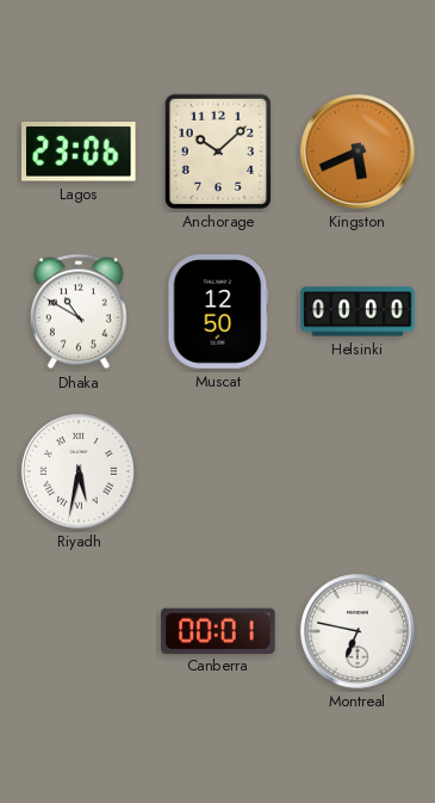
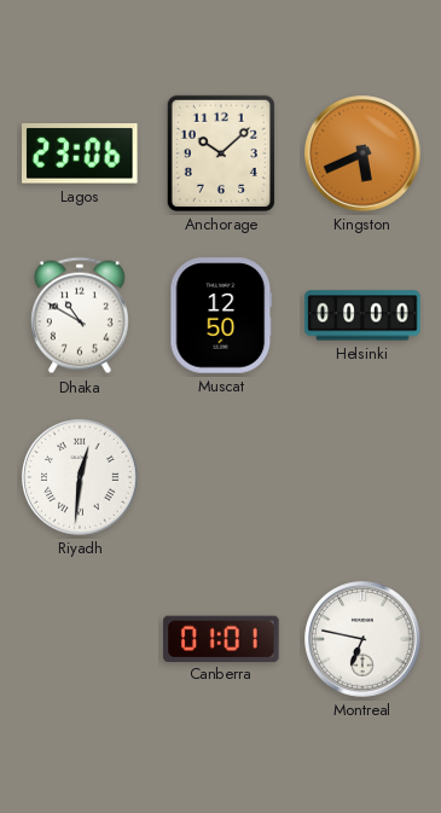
Riyadh: 5:32 -> 12:31 (80, 477)
Canberra: 00:01 -> 01:01 (221, 638)
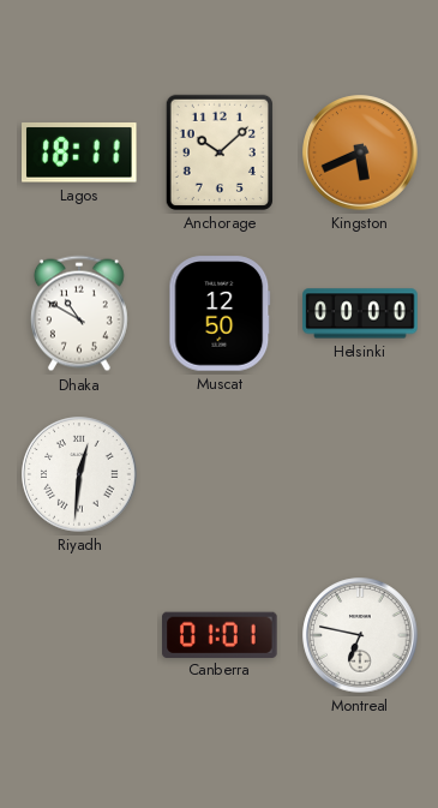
Lagos: 23:06 -> 18:11 (80, 154)
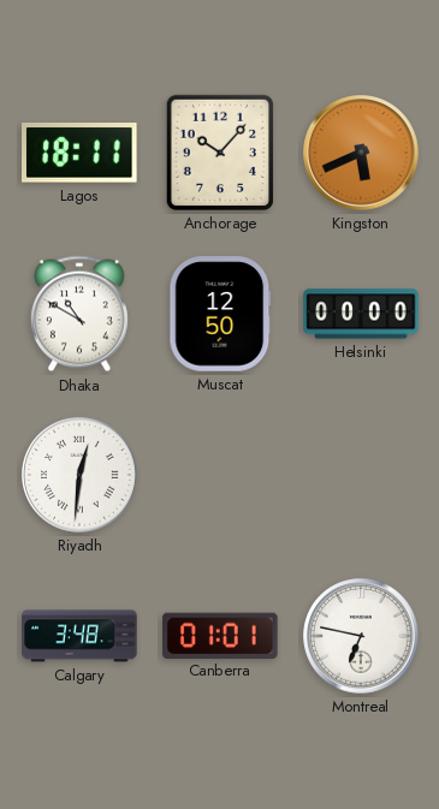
Anchorage: 10:08 -> 10:07 (220, 153)
Calgary: none -> 3:48 (79, 636)
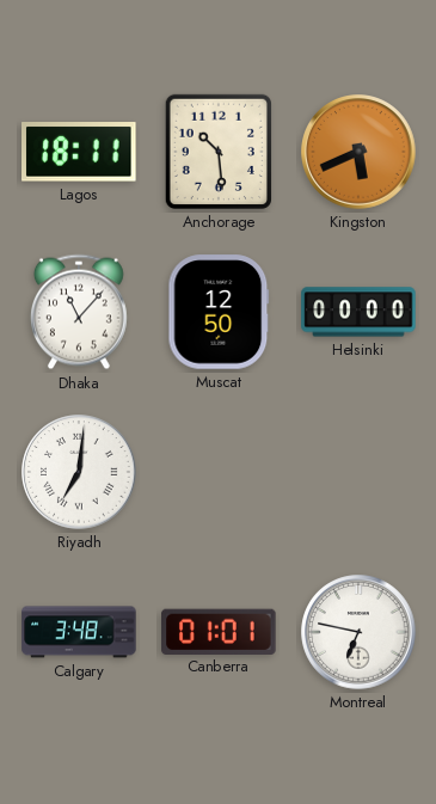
Anchorage: 10:07 -> 10:29 (219, 152)
Dhaka: 10:50 -> 11:07 (79, 312)
Riyadh: 12:31 -> 7:01 (79, 472)
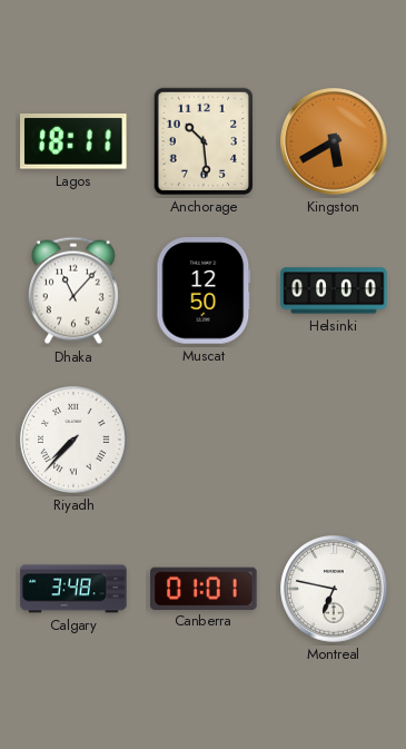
Kingston: 5:41 -> 5:40 (334, 141)
Riyadh: 7:01 -> 7:37 (73, 440)
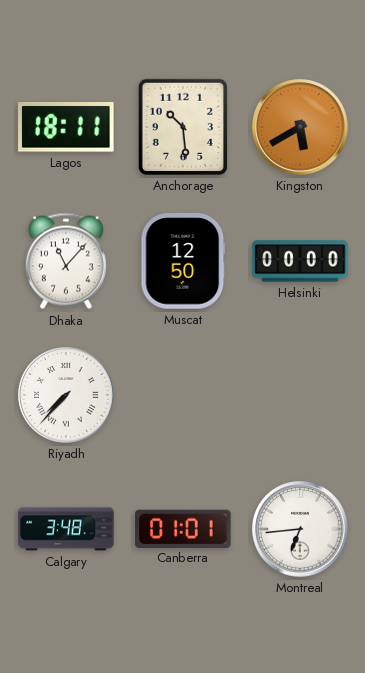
Montreal: 6:47 -> 6:44 (300, 529)
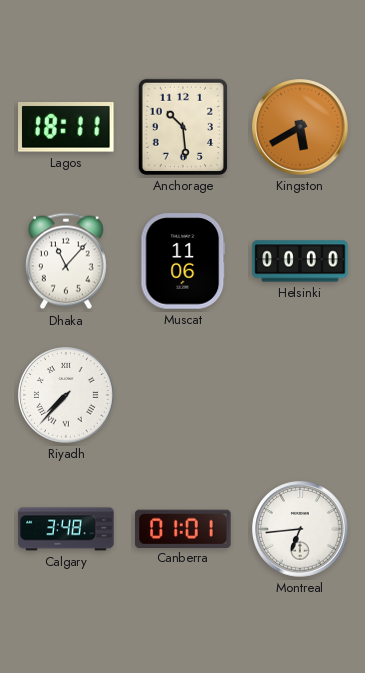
Muscat: 12:50 -> 11:06 (183, 261)
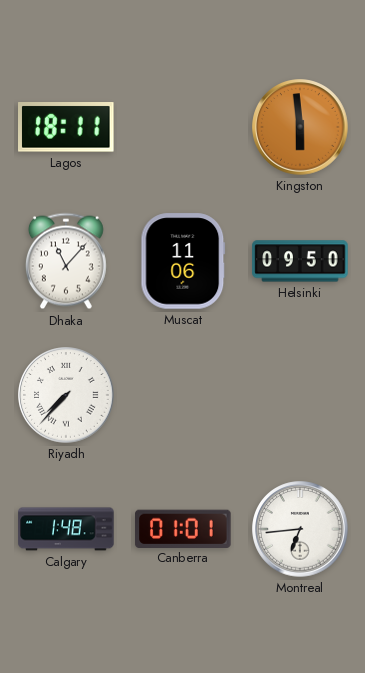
Anchorage: 10:29 -> none (183, 127)
Kingston: 5:40 -> 5:59 (300, 127)
Helsinki: 00:00 -> 09:50 (300, 261)
Calgary: 3:48 -> 1:48 (66, 529)
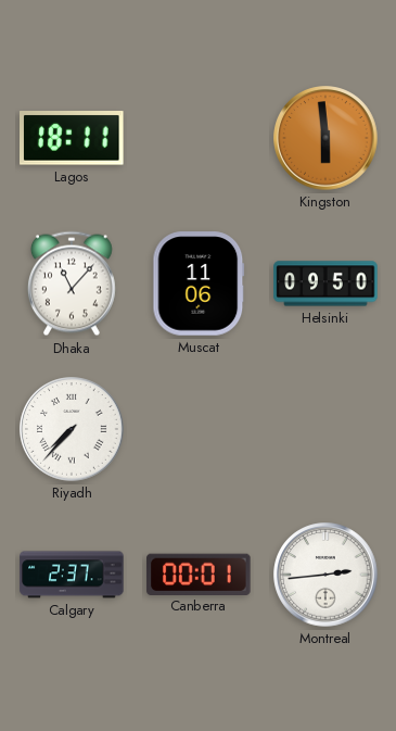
Calgary: 1:48 -> 2:37 (72, 575)
Canberra: 01:01 -> 00:01 (199, 574)
Montreal: 6:44 -> 2:44 (325, 575)
